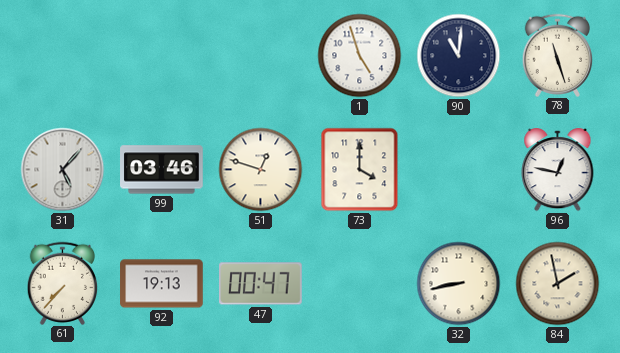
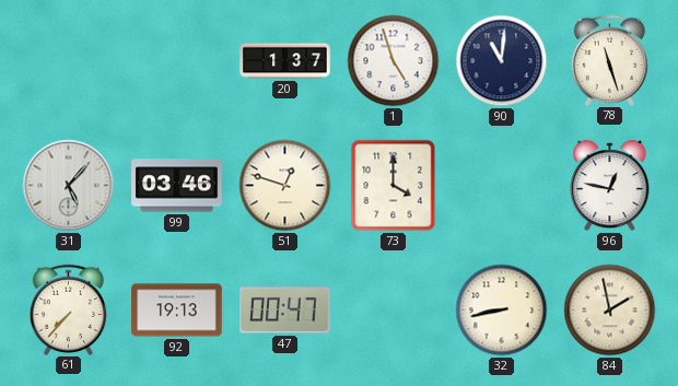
20: none -> 1:37 (285, 61)
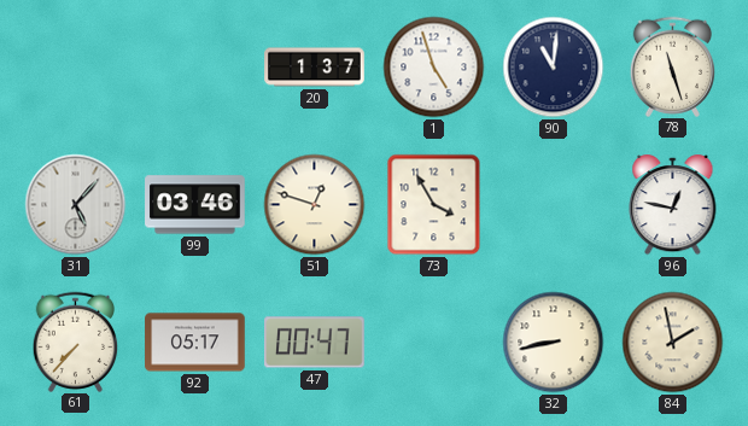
73: 4:00 -> 3:55 (434, 205)
92: 19:13 -> 05:17 (195, 343)
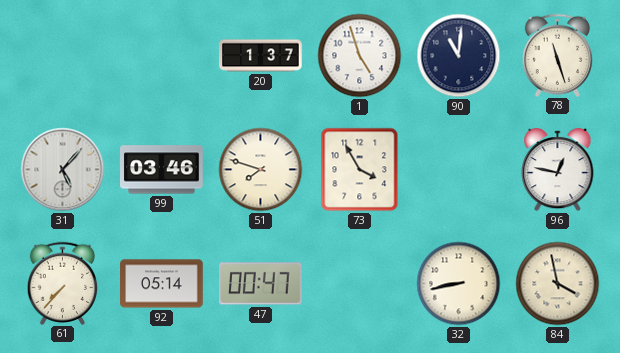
51: 12:48 -> 7:48 (261, 170)
92: 05:17 -> 05:14 (162, 284)
84: 1:58 -> 3:58 (558, 284)
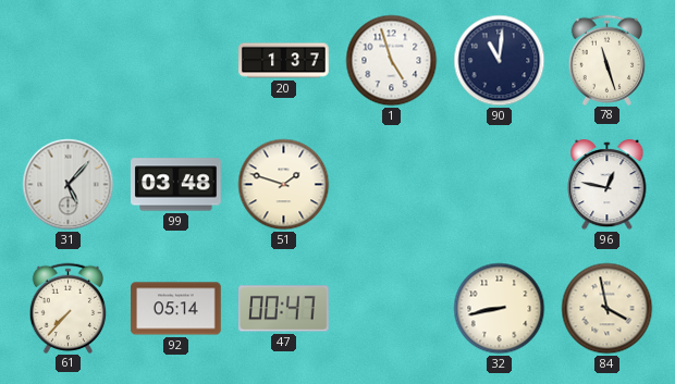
99: 03:46 -> 03:48 (176, 185)
51: 7:48 -> 1:48 (284, 185)
73: 3:55 -> none (360, 170)
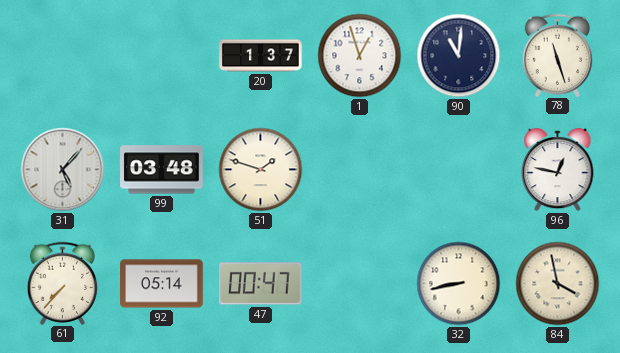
1: 4:57 -> 12:57 (360, 56)
